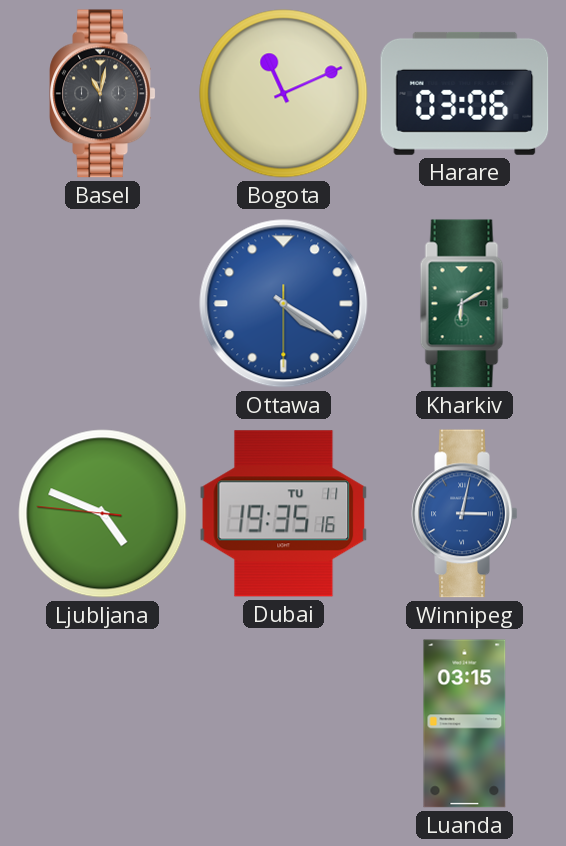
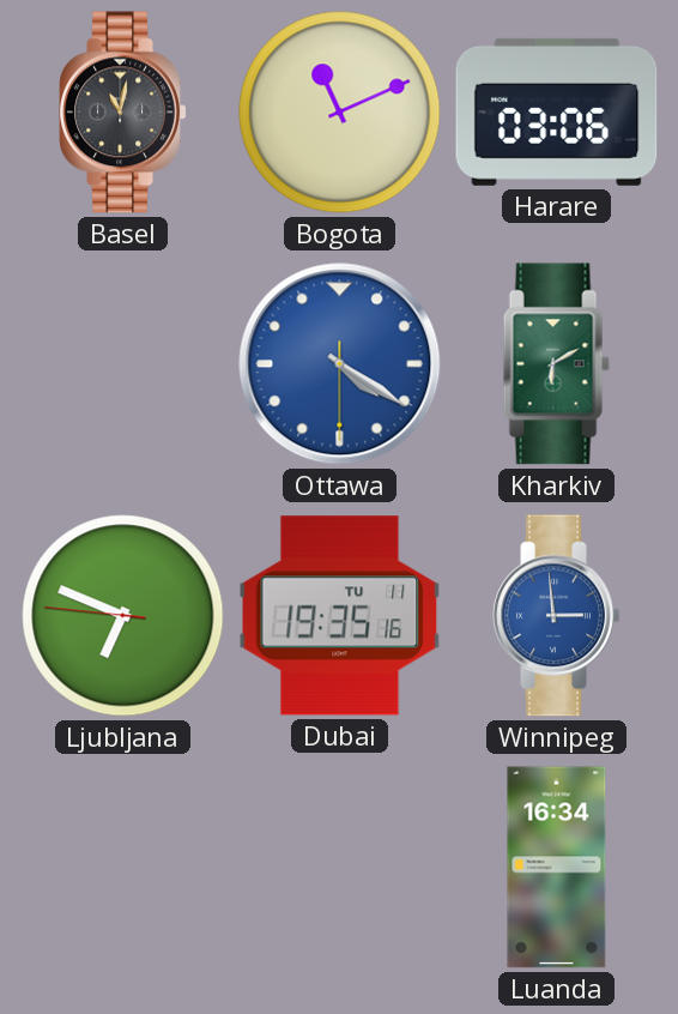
Ljubljana: 4:48 -> 6:48 (123, 616)
Winnipeg: 3:02 -> 2:59 (557, 616)
Luanda: 03:15 -> 16:34 (557, 868)
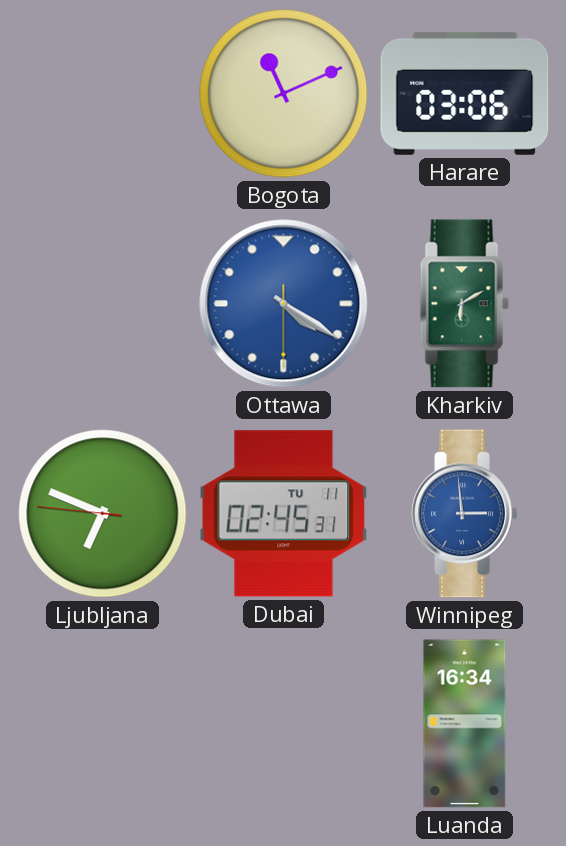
Basel: 11:02 -> none (123, 113)
Dubai: 19:35 -> 02:45 (284, 514)
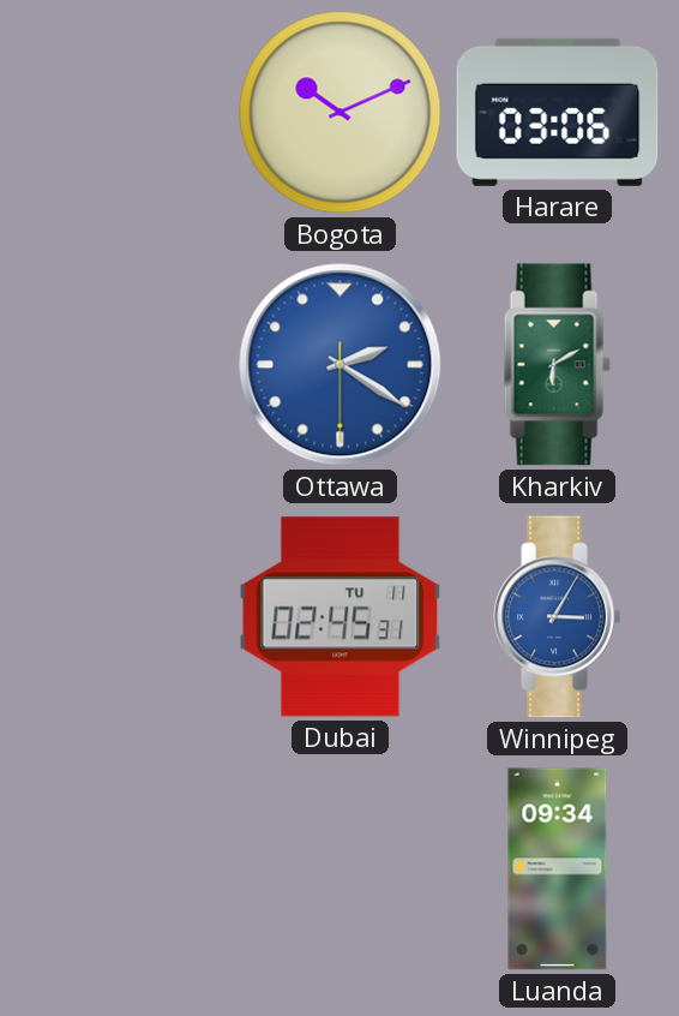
Bogota: 11:11 -> 10:11 (341, 113)
Ottawa: 4:20 -> 2:20 (341, 365)
Ljubljana: 6:48 -> none (103, 514)
Winnipeg: 2:59 -> 3:05 (558, 617)
Luanda: 16:34 -> 09:34 (558, 869)
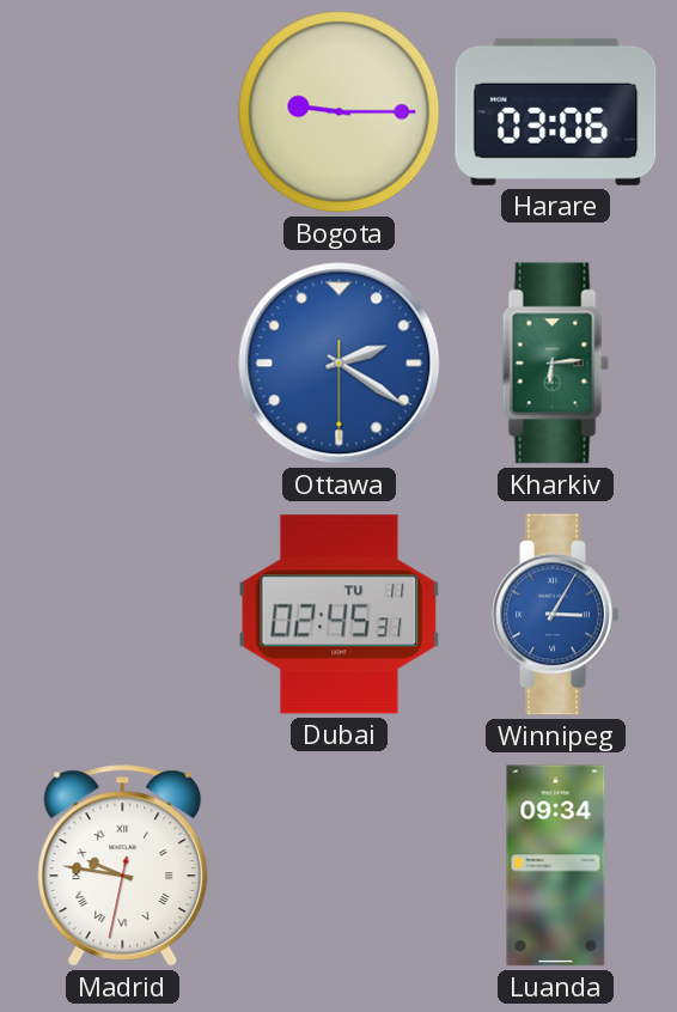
Bogota: 10:11 -> 9:15 (340, 112)
Kharkiv: 6:10 -> 6:14 (555, 364)
Madrid: none -> 9:46 (123, 866)
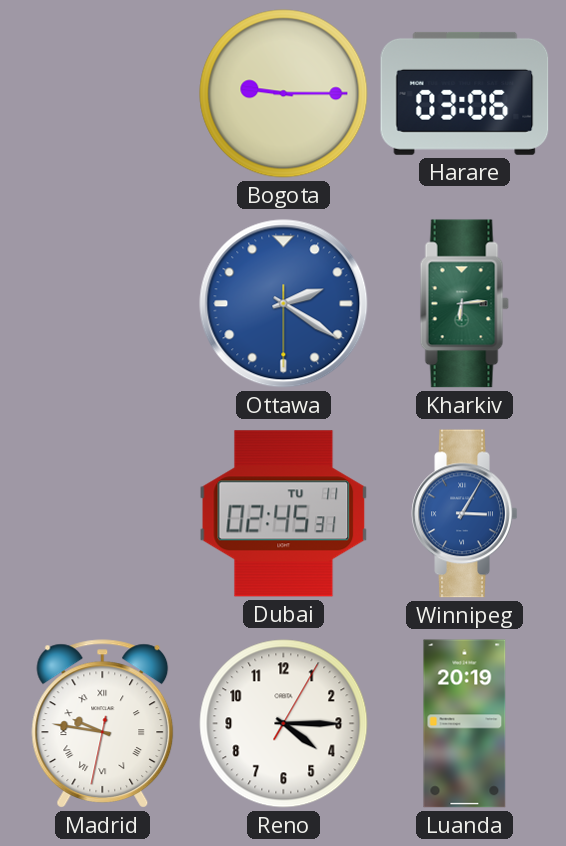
Reno: none -> 4:15 (284, 724)
Luanda: 09:34 -> 20:19 (465, 724)
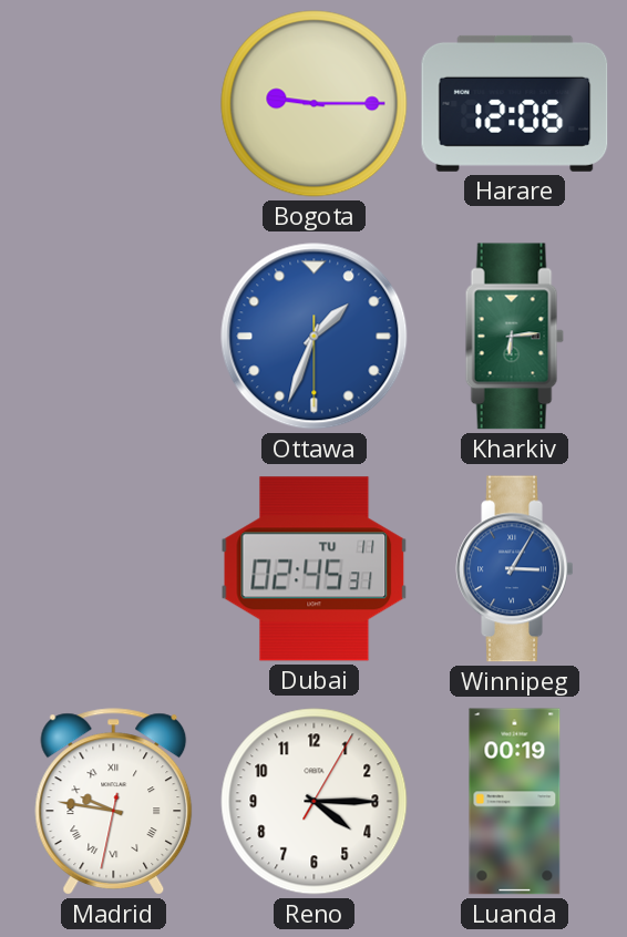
Harare: 03:06 -> 12:06 (515, 103)
Ottawa: 2:20 -> 1:33 (315, 337)
Luanda: 20:19 -> 00:19 (515, 802)
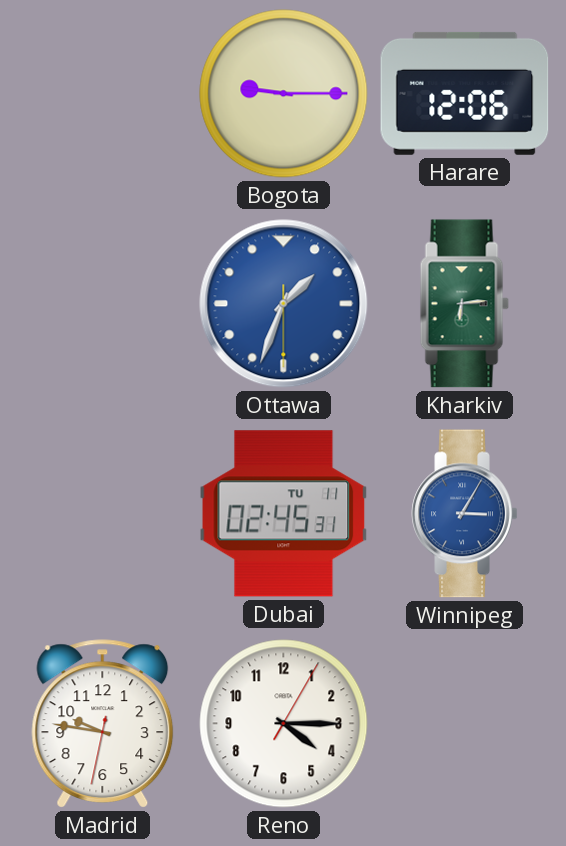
Madrid numerals: Roman -> Arabic (103, 724)
Luanda: 00:19 -> none (515, 802)
